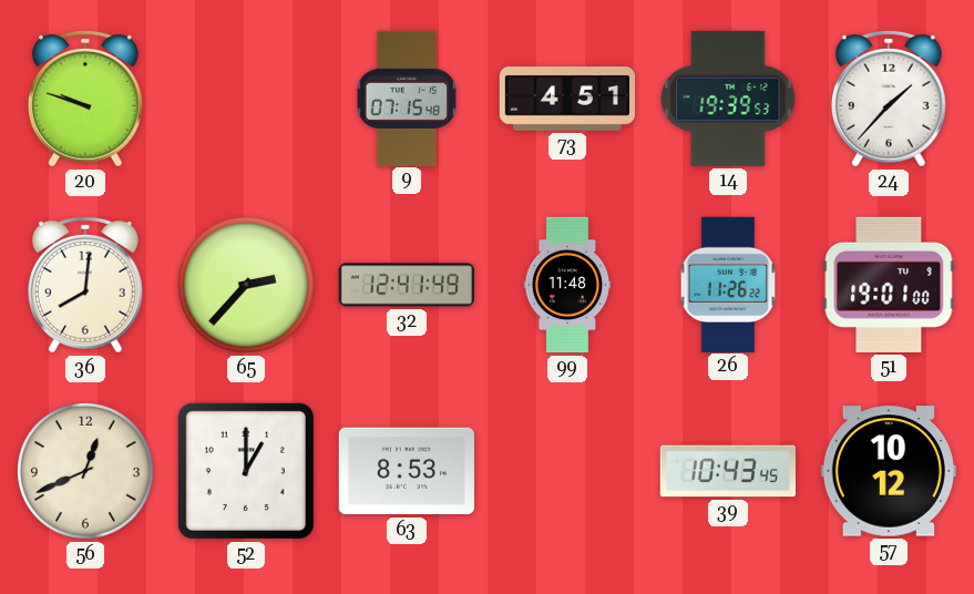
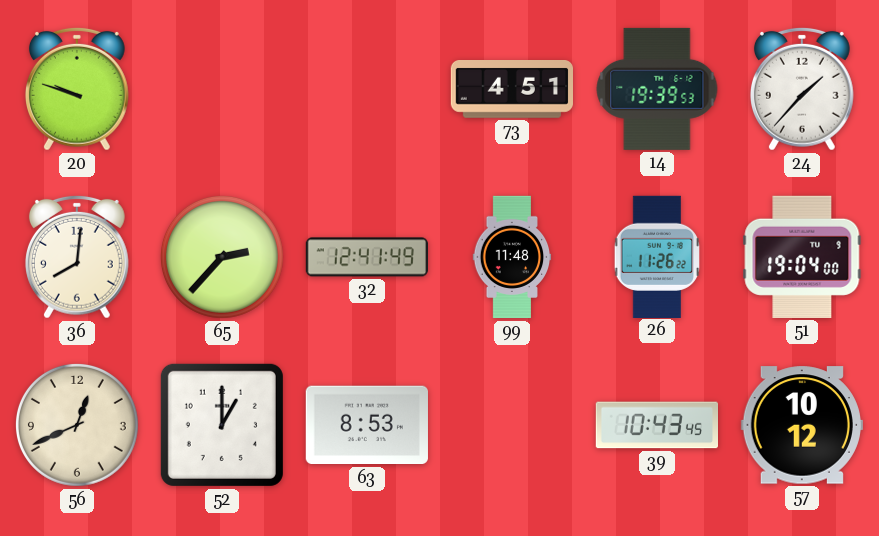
9: 07:15 -> none (407, 98)
51: 19:01 -> 19:04 (802, 257)
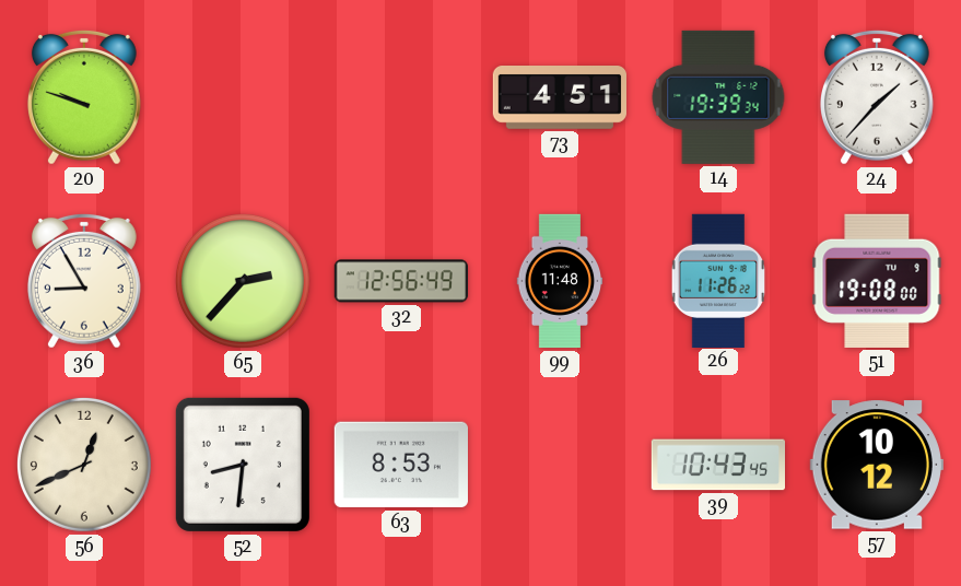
14: 19:39:53 -> 19:39:34 (718, 97)
36: 8:01 -> 8:55 (84, 281)
32: 12:41 -> 12:56 (400, 281)
51: 19:04 -> 19:08 (877, 281)
52: 1:00 -> 8:31 (243, 465)
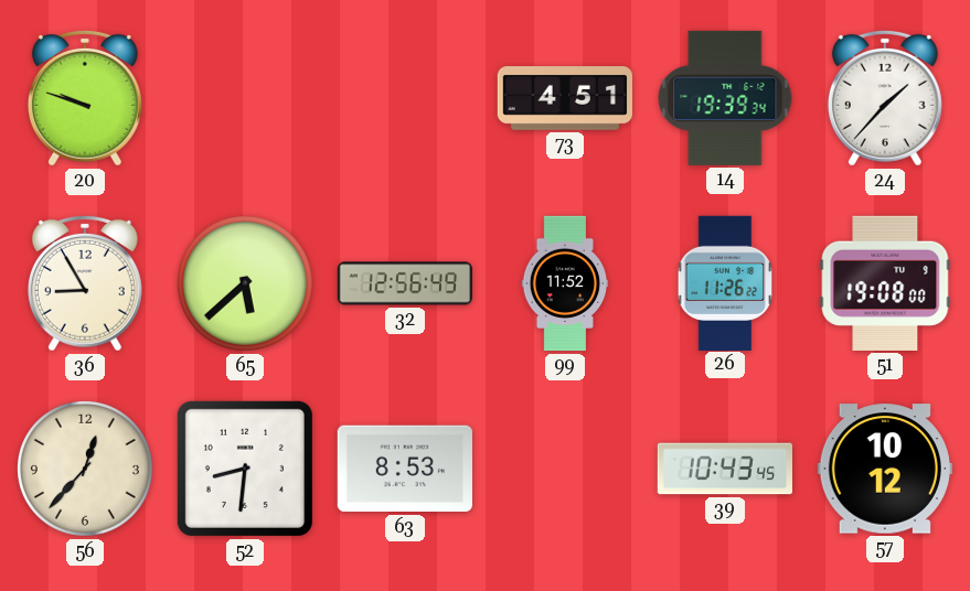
65: 2:37 -> 5:38 (245, 283)
99: 11:48 -> 11:52 (565, 283)
56: 12:41 -> 12:37 (85, 469)
